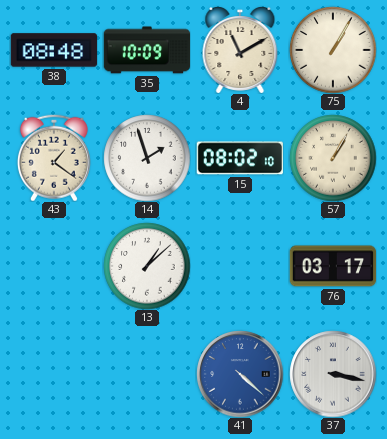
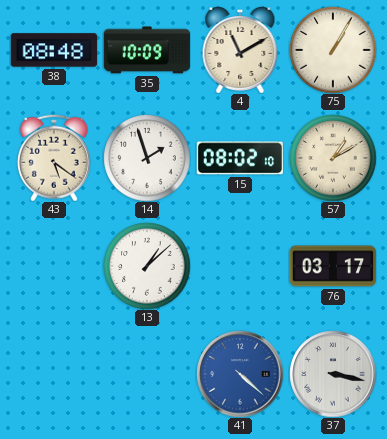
43: 1:21 -> 5:21 (54, 158)
57: 1:05 -> 1:10 (333, 158)
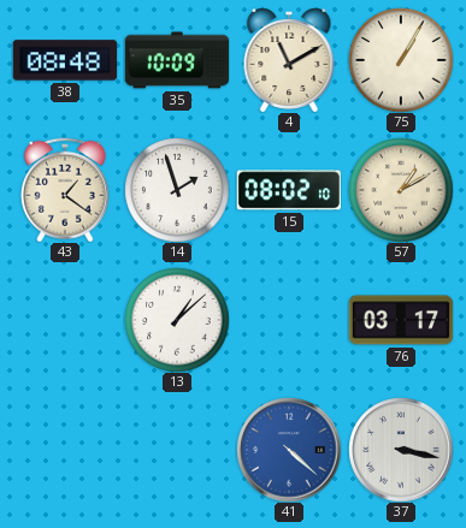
43: 5:21 -> 1:21 (65, 190)
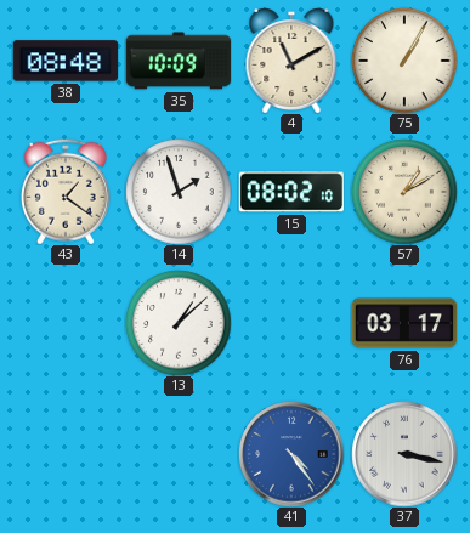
41: 4:22 -> 4:24 (291, 454)
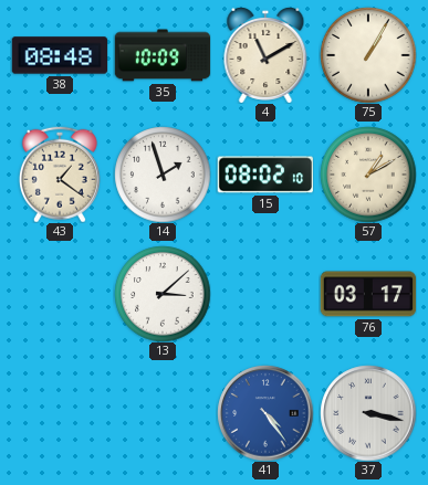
13: 1:08 -> 3:08 (163, 294)
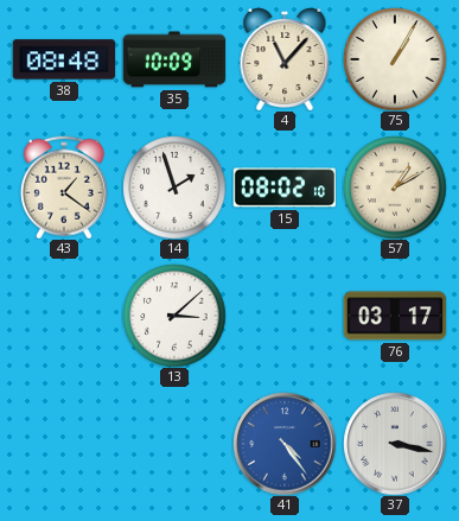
4: 11:10 -> 11:07 (285, 59)
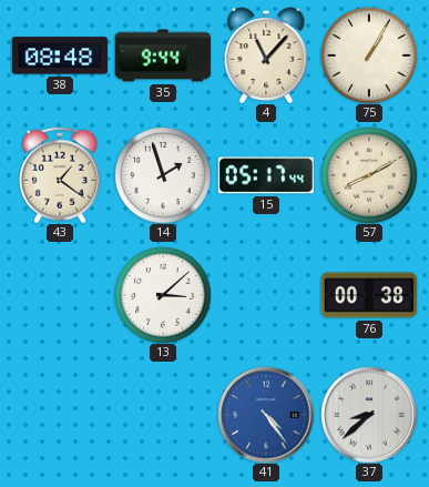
35: 10:09 -> 9:44 (163, 55)
15: 08:02 -> 05:17 (265, 175)
57: 1:10 -> 8:10 (369, 175)
76: 03:17 -> 00:38 (369, 295)
37: 3:17 -> 8:38 (369, 415)
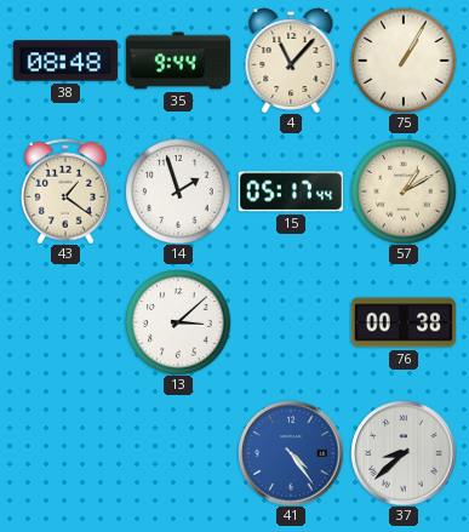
57: 8:10 -> 1:10 (404, 191)
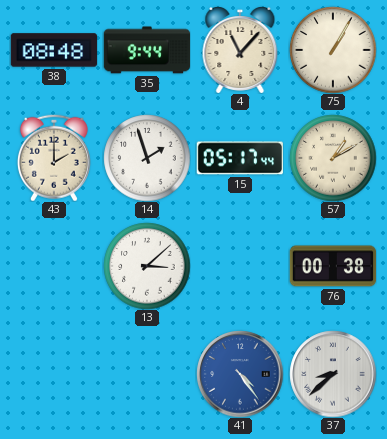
43: 1:21 -> 2:00 (54, 158)
